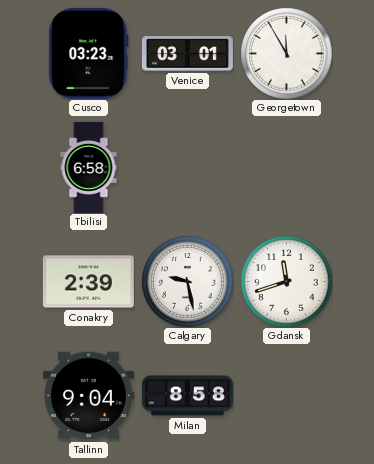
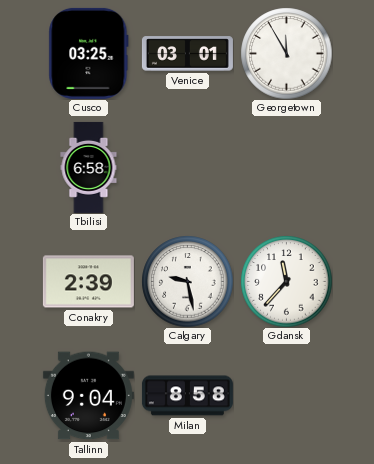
Cusco: 03:23 -> 03:25 (89, 53)
Gdansk: 11:42 -> 11:37 (286, 281)
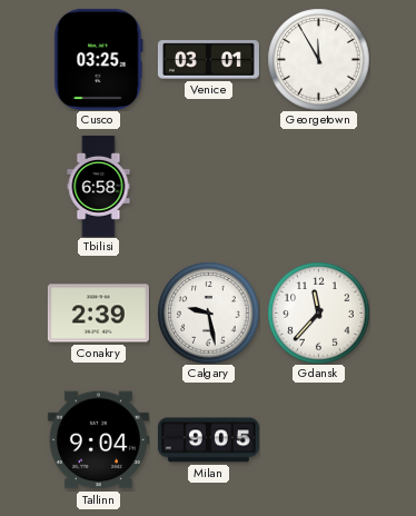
Milan: 8:58 -> 9:05 (208, 440)
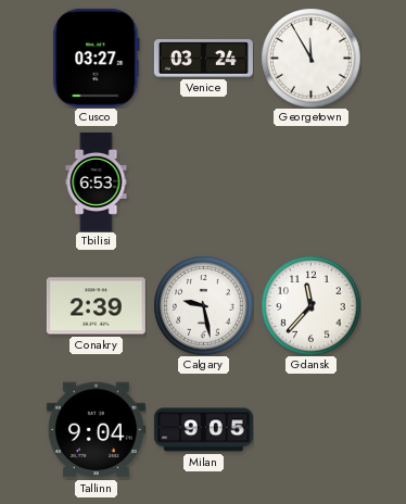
Cusco: 03:25 -> 03:27 (97, 58)
Venice: 03:01 -> 03:24 (203, 59)
Tbilisi: 6:58 -> 6:53 (97, 181)
